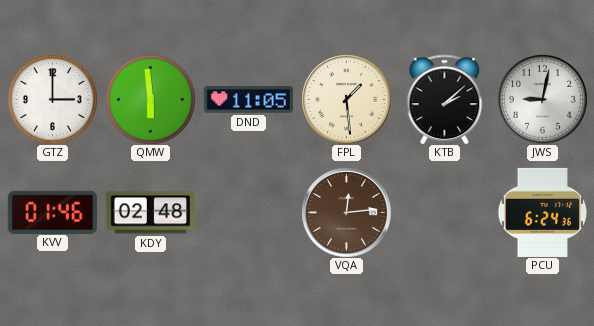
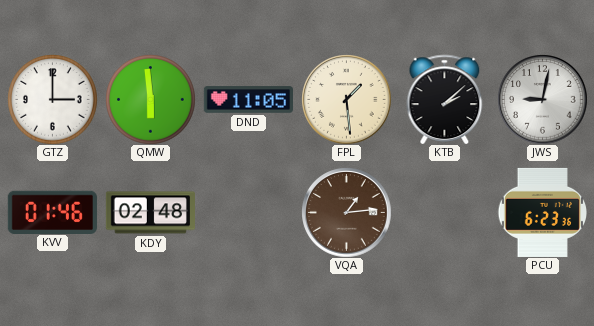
VQA: 12:14 -> 1:14 (346, 212)
PCU: 6:24 -> 6:23 (542, 212)
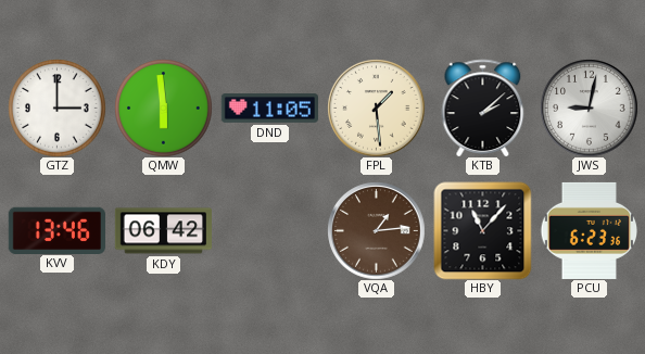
KVV: 01:46 -> 13:46 (56, 230)
KDY: 02:48 -> 06:42 (163, 231)
HBY: none -> 11:07 (482, 230)
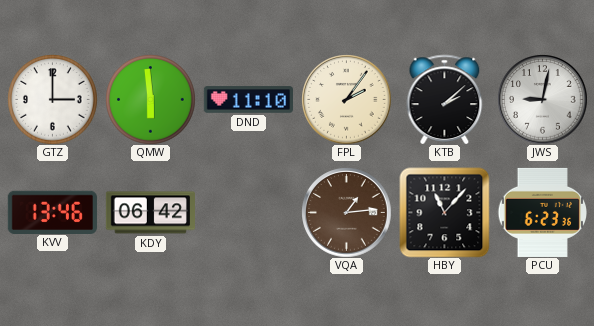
DND: 11:05 -> 11:10 (248, 100)
FPL: 1:29 -> 2:06 (346, 99)
